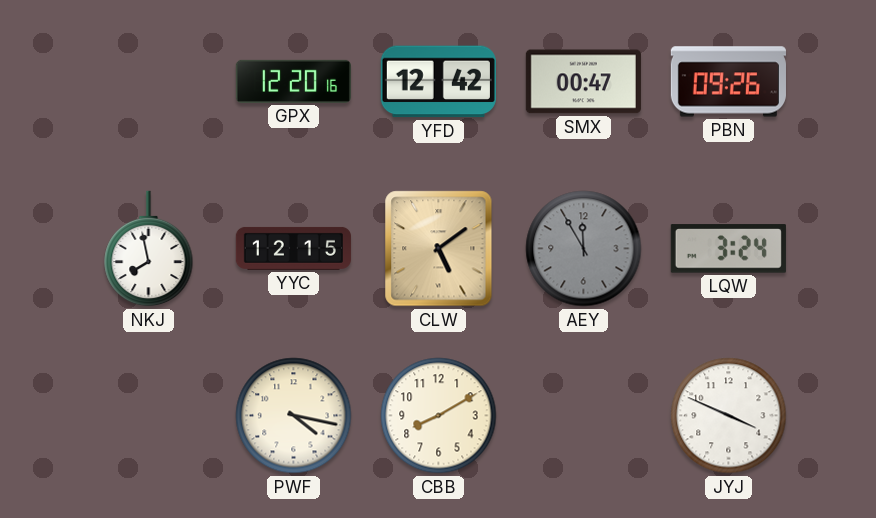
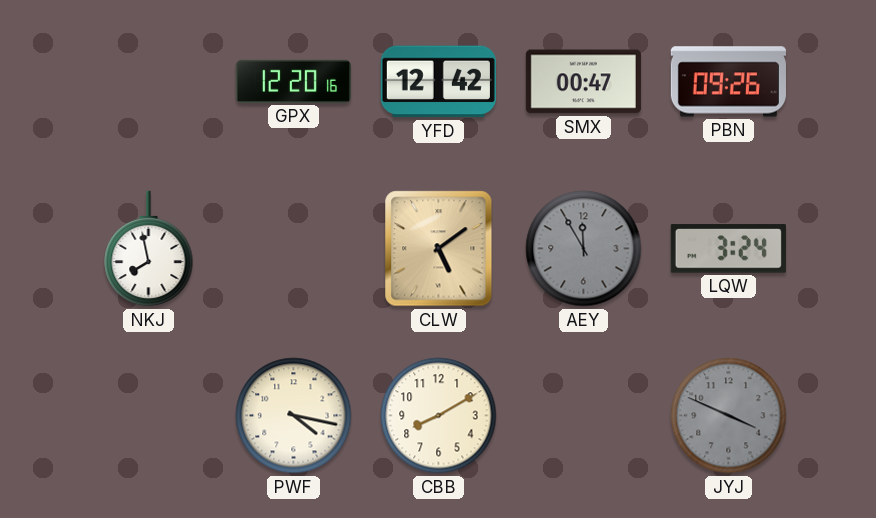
YYC: 12:15 -> none (293, 248)
JYJ dial: white -> grey (729, 416)
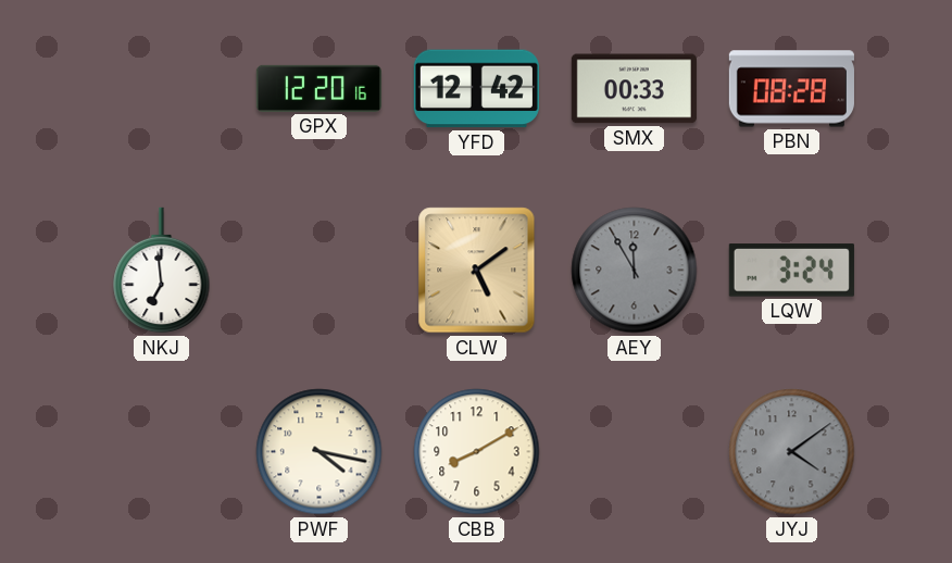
SMX: 00:47 -> 00:33 (634, 89)
PBN: 09:26 -> 08:28 (791, 89)
NKJ: 7:58 -> 6:59 (162, 271)
JYJ: 3:49 -> 4:09 (792, 452)
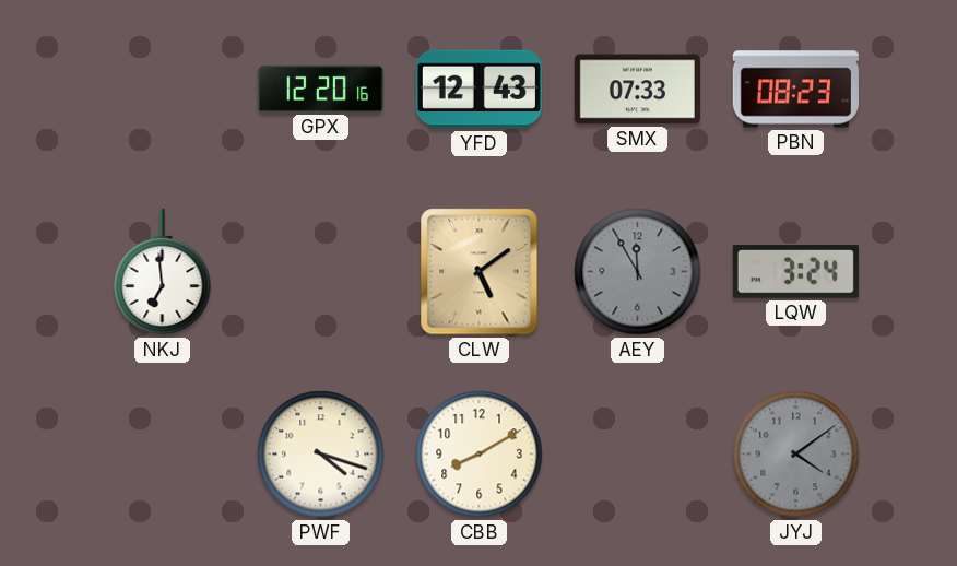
YFD: 12:42 -> 12:43 (478, 90)
SMX: 00:33 -> 07:33 (637, 90)
PBN: 08:28 -> 08:23 (795, 90)
PWF: 4:17 -> 4:18 (321, 455)
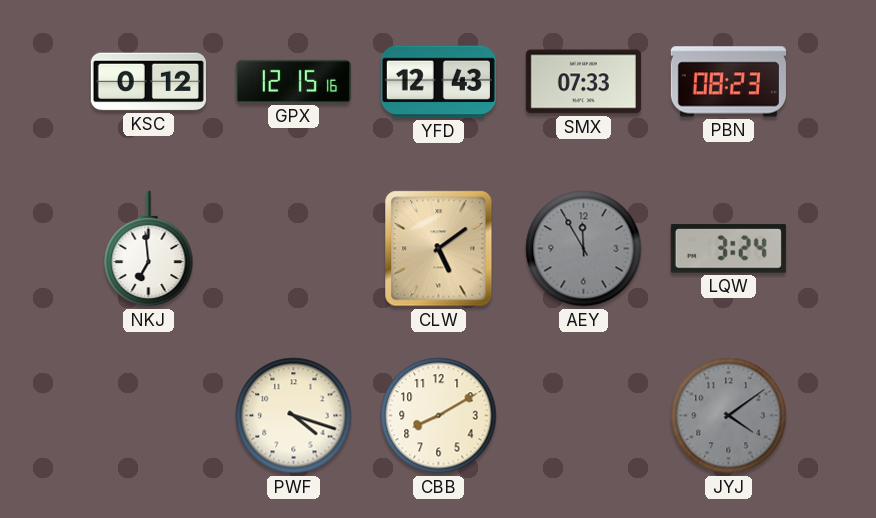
KSC: none -> 0:12 (148, 82)
GPX: 12:20 -> 12:15 (293, 81)
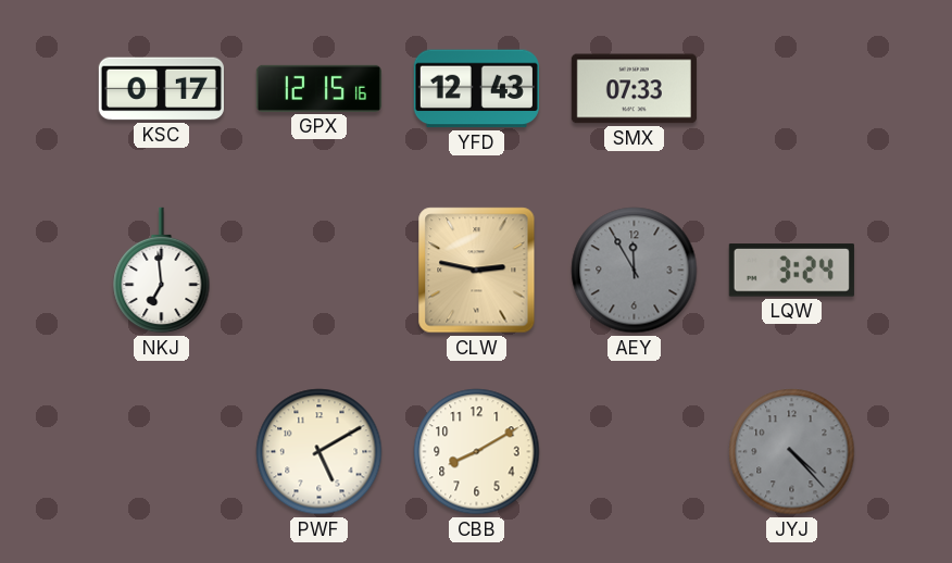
KSC: 0:12 -> 0:17 (161, 89)
PBN: 08:23 -> none (728, 82)
CLW: 5:09 -> 2:47 (477, 271)
PWF: 4:18 -> 5:10 (320, 452)
JYJ: 4:09 -> 4:23 (792, 452)
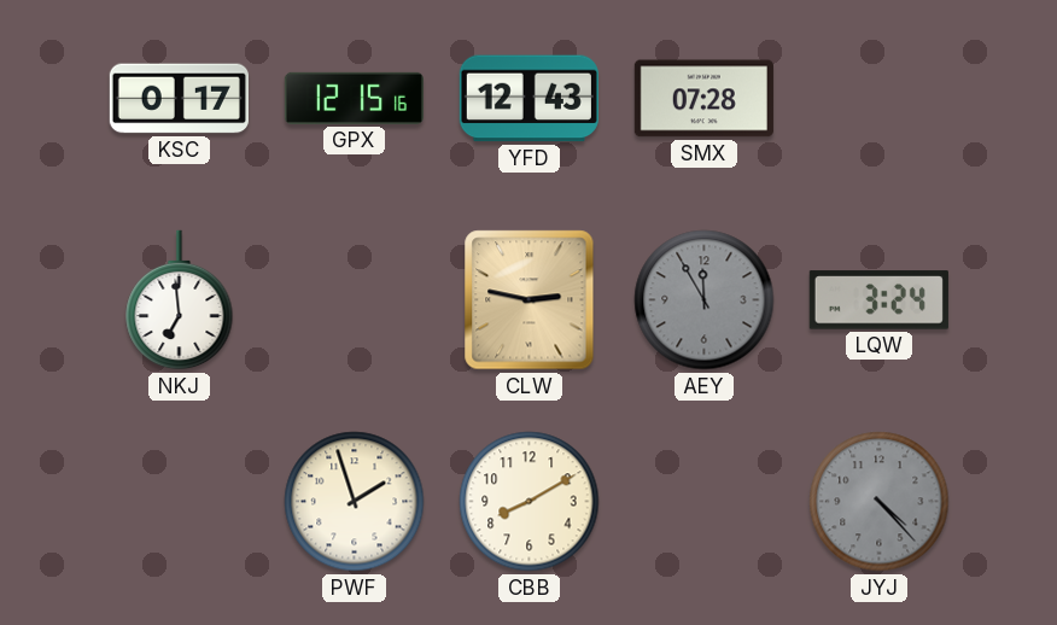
SMX: 07:33 -> 07:28 (703, 99)
PWF: 5:10 -> 1:57 (355, 502)
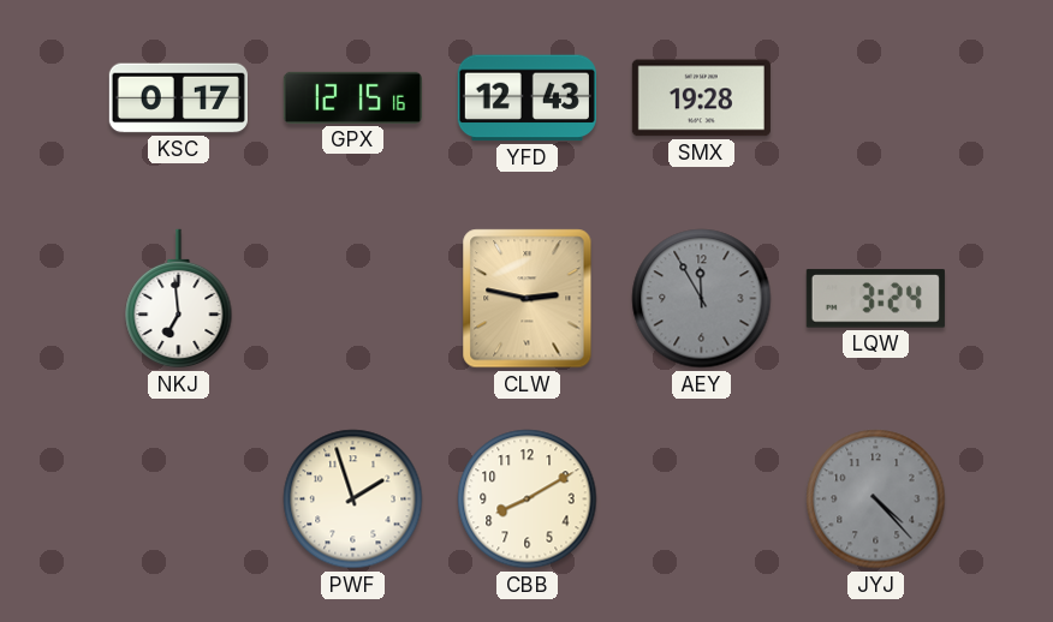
SMX: 07:28 -> 19:28 (701, 98)
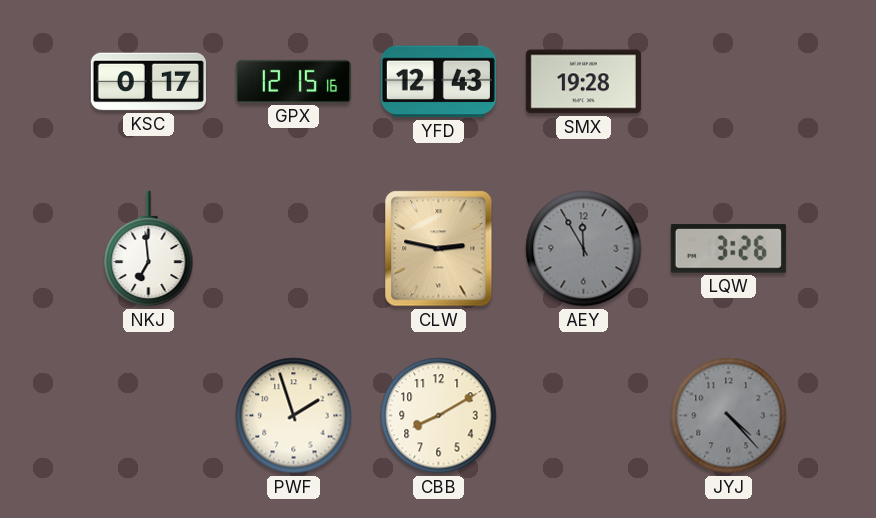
LQW: 3:24 -> 3:26 (728, 249)
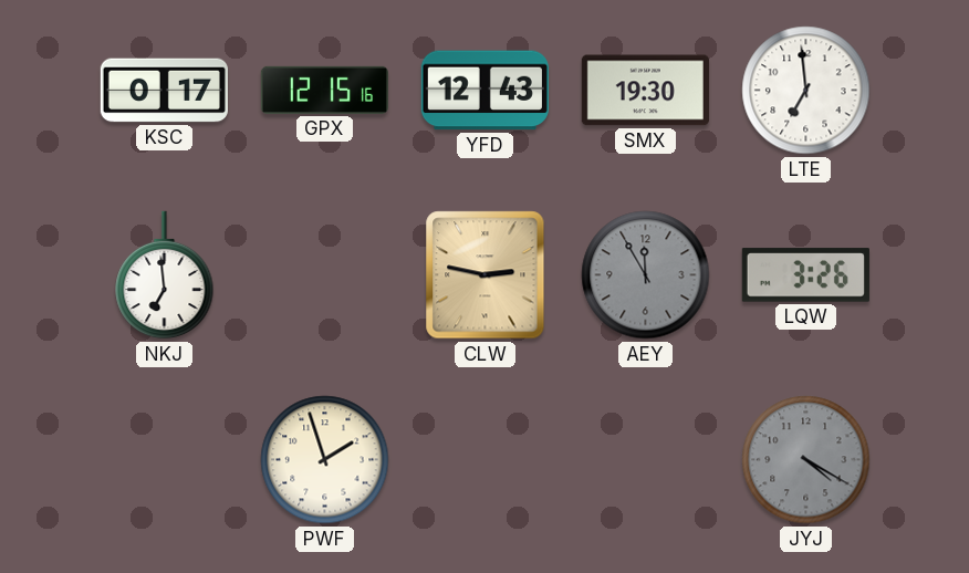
SMX: 19:28 -> 19:30 (645, 91)
LTE: none -> 6:59 (806, 91)
CBB: 8:10 -> none (439, 416)
JYJ: 4:23 -> 4:20 (806, 460)
